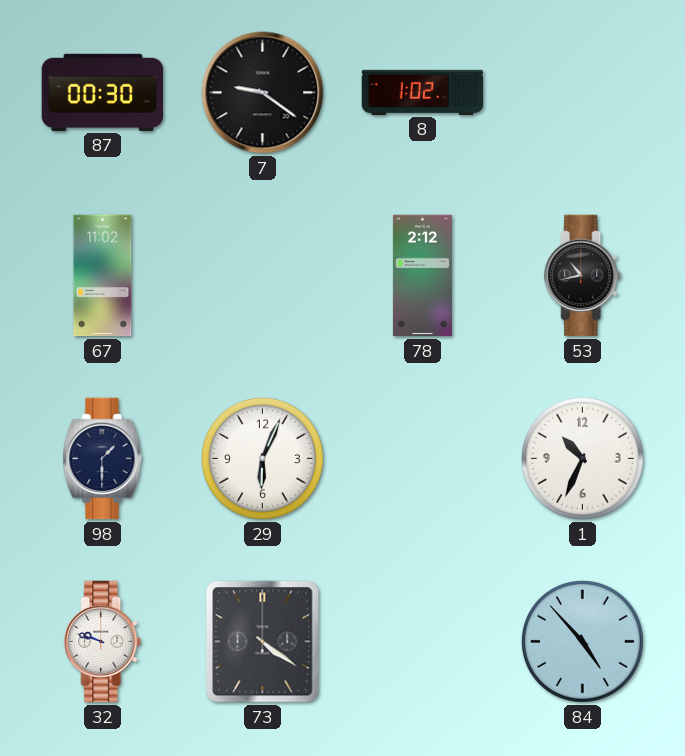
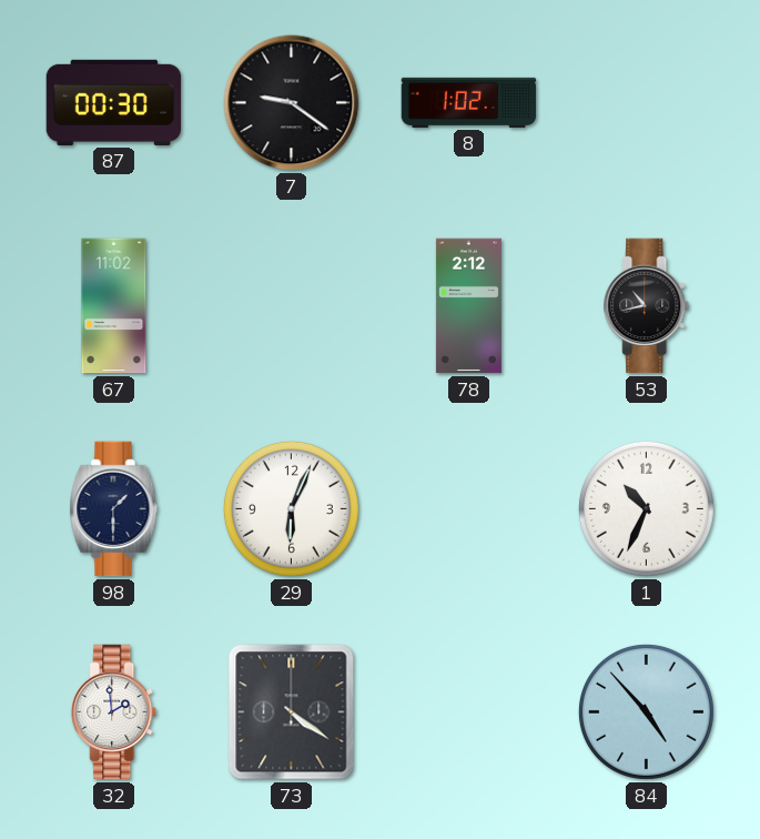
32: 9:48 -> 1:59 (114, 712)
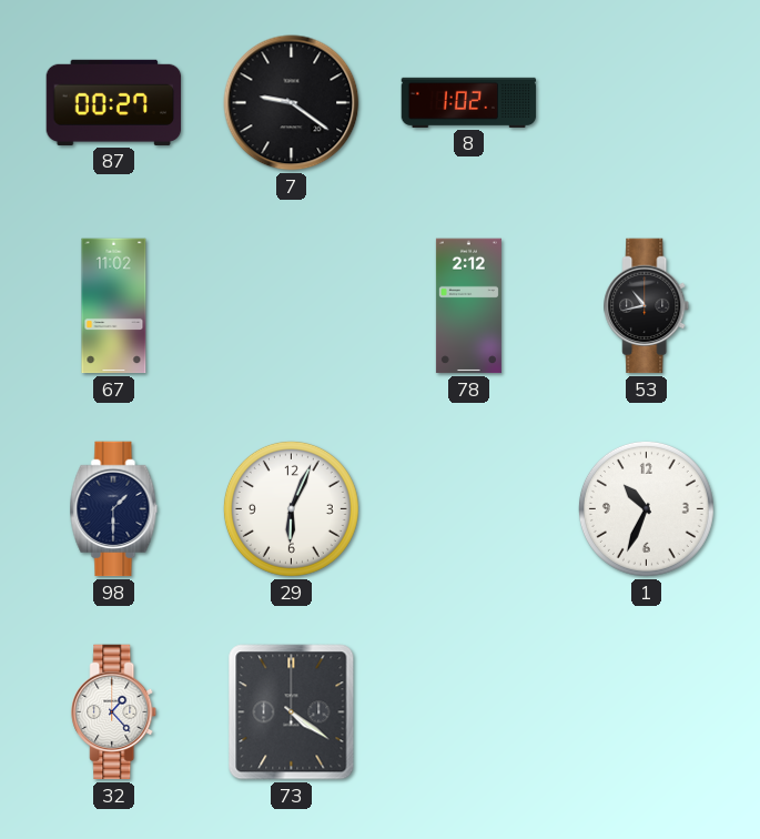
87: 00:30 -> 00:27 (114, 102)
32: 1:59 -> 1:23 (114, 712)
84: 4:53 -> none (646, 711)
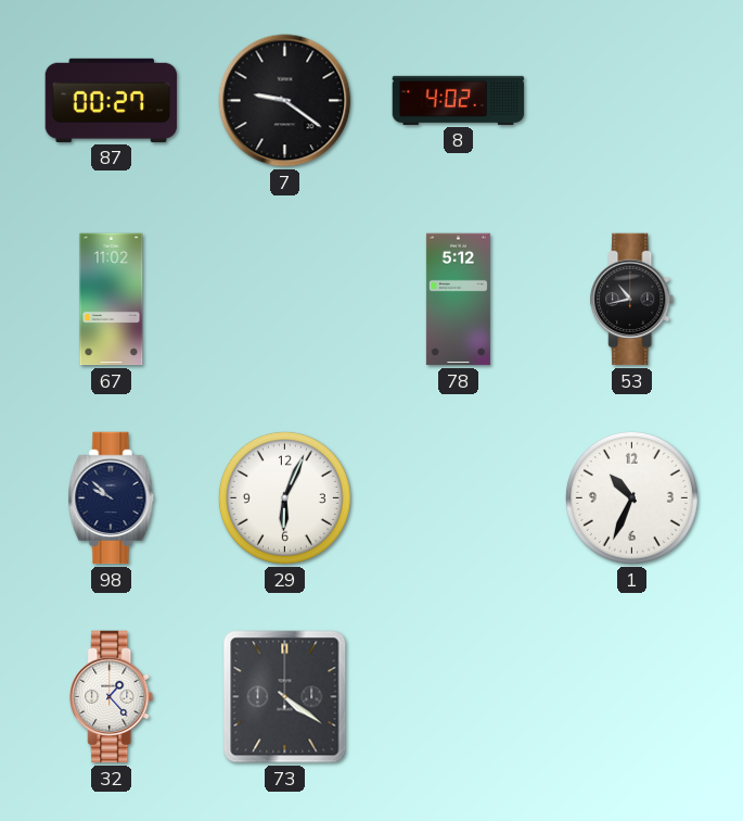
8: 1:02 -> 4:02 (459, 100)
78: 2:12 -> 5:12 (458, 300)
98: 1:30 -> 9:52 (112, 498)
